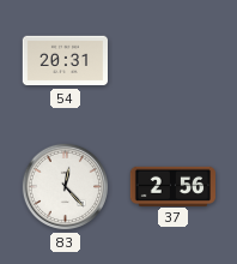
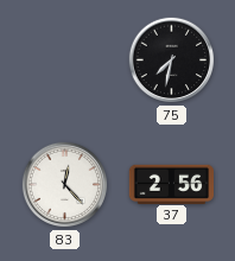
54: 20:31 -> none (65, 61)
75: none -> 7:32 (172, 61)
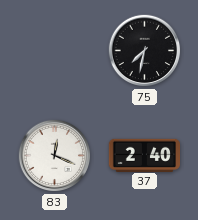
83: 12:23 -> 12:19 (55, 156)
37: 2:56 -> 2:40 (145, 155)
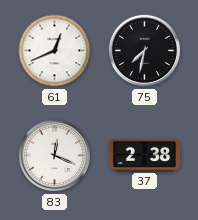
61: none -> 12:41 (55, 51)
37: 2:40 -> 2:38 (145, 155)
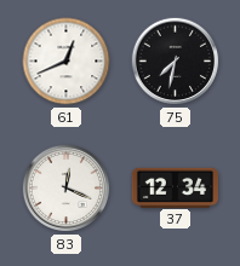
37: 2:38 -> 12:34 (176, 187)
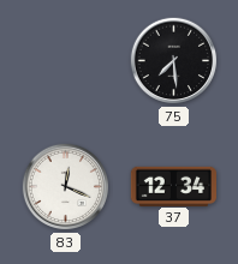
61: 12:41 -> none (67, 62)
75: 7:32 -> 7:29 (174, 61)
